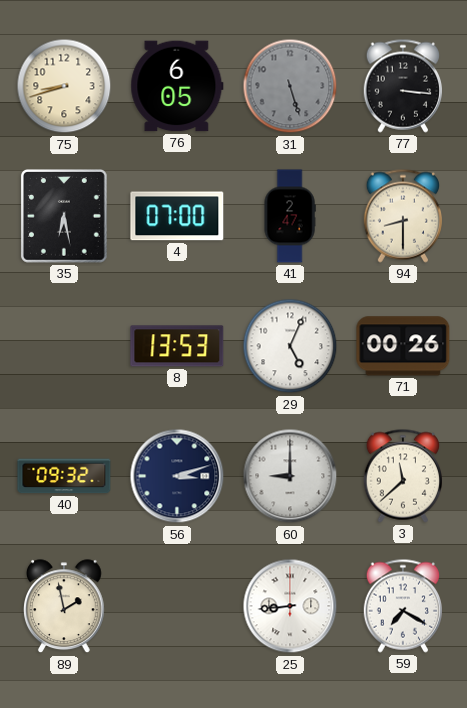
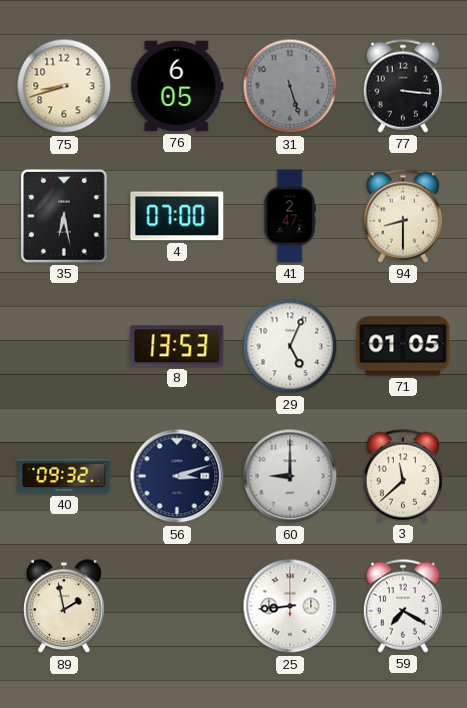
71: 00:26 -> 01:05 (403, 346)
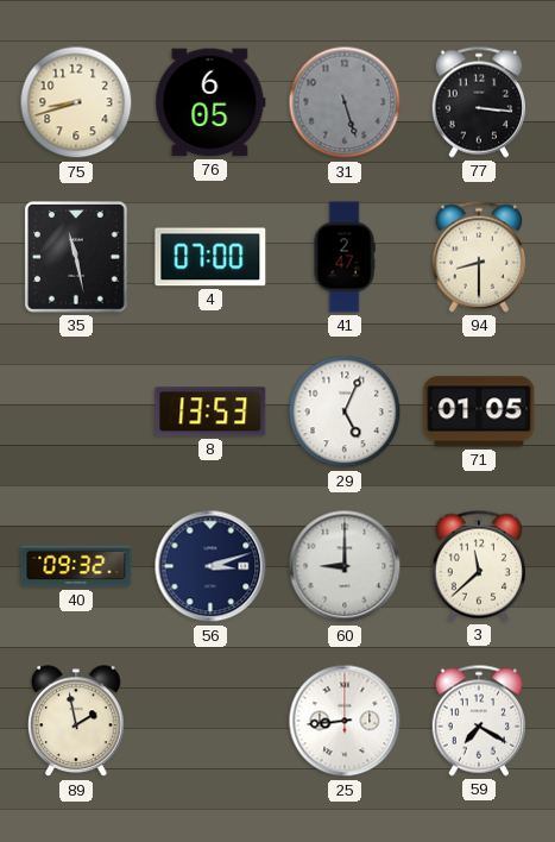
35: 6:28 -> 11:28 (76, 258)
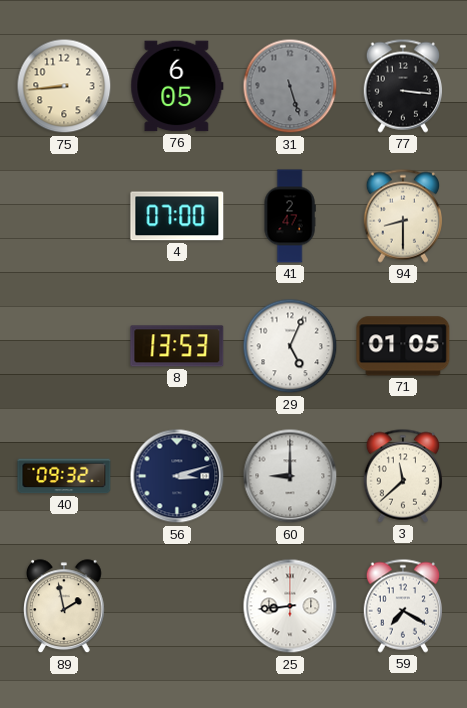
75: 8:42 -> 8:44 (64, 86)
35: 11:28 -> none (76, 258)
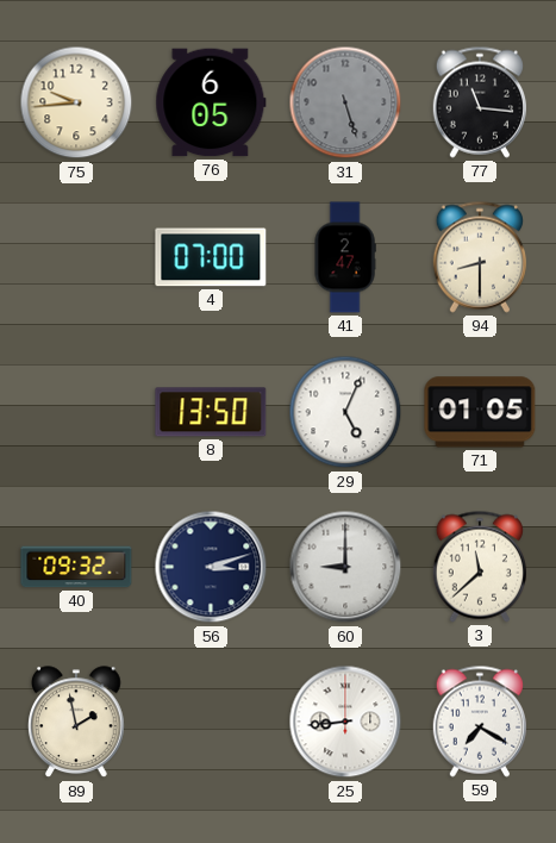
75: 8:44 -> 9:44 (76, 102)
77: 3:16 -> 11:16 (479, 102)
8: 13:53 -> 13:50 (211, 412)
